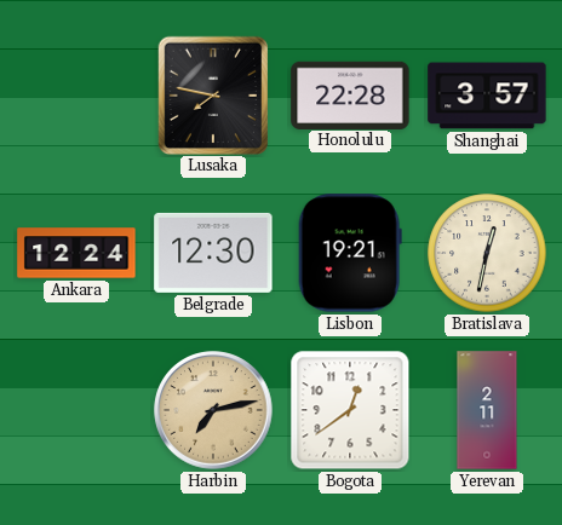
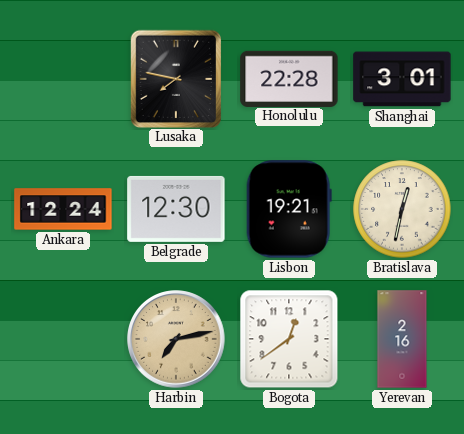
Shanghai: 3:57 -> 3:01 (402, 79)
Yerevan: 2:11 -> 2:16 (402, 339)
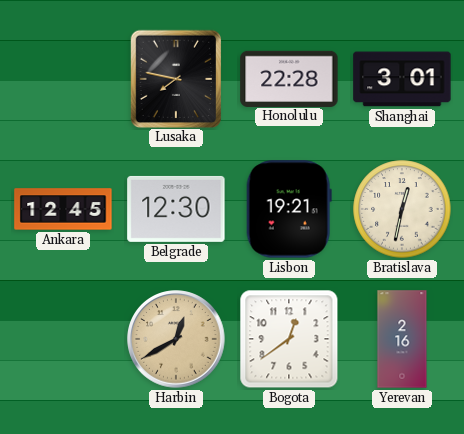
Ankara: 12:24 -> 12:45 (63, 209)
Harbin: 7:13 -> 12:40 (176, 339)
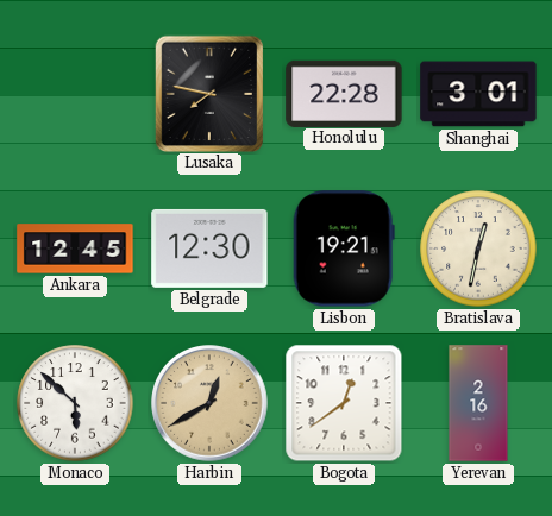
Monaco: none -> 5:52 (75, 403)
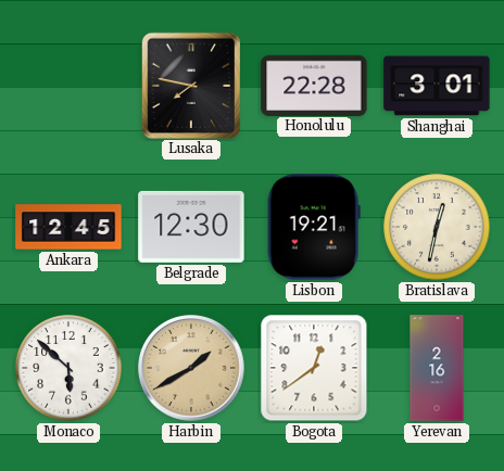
Harbin: 12:40 -> 1:40 (191, 368)
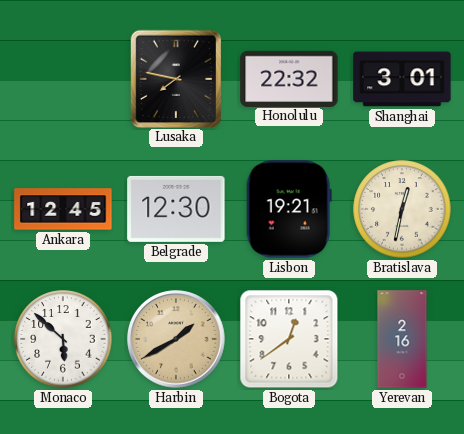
Honolulu: 22:28 -> 22:32 (289, 78)
